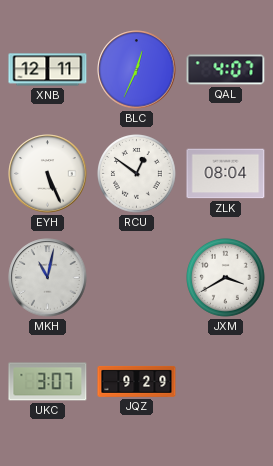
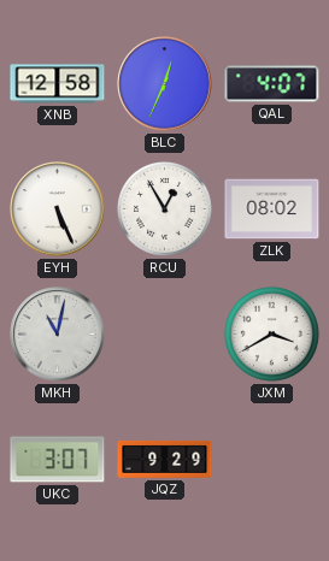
XNB: 12:11 -> 12:58 (58, 84)
RCU: 12:51 -> 12:55 (165, 209)
ZLK: 08:04 -> 08:02 (272, 209)
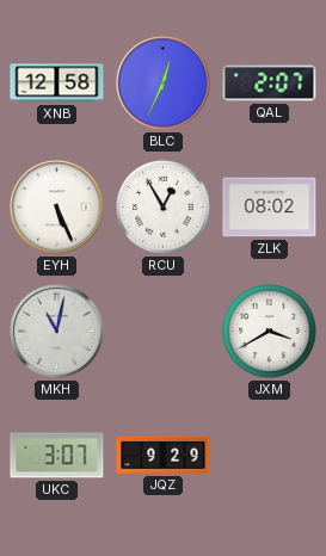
QAL: 4:07 -> 2:07 (270, 84)
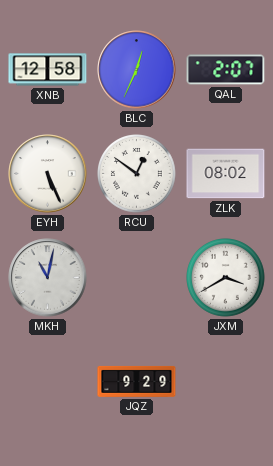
RCU: 12:55 -> 12:51 (137, 174)
UKC: 3:07 -> none (57, 456)
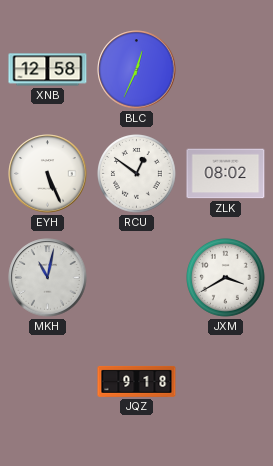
QAL: 2:07 -> none (226, 70)
JQZ: 9:29 -> 9:18 (137, 381)
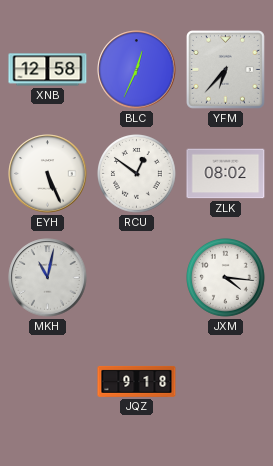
YFM: none -> 6:37 (226, 70)
JXM: 3:40 -> 4:16 (226, 278)
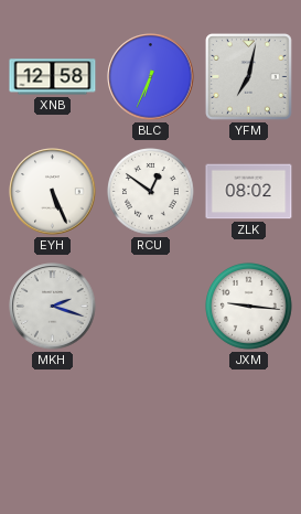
BLC: 12:34 -> 6:34 (151, 77)
YFM: 6:37 -> 7:02 (249, 77)
MKH: 11:02 -> 2:18 (53, 307)
JXM: 4:16 -> 9:16 (249, 307)
JQZ: 9:18 -> none (137, 381)
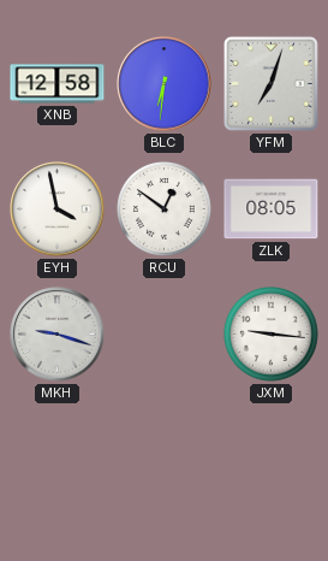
BLC: 6:34 -> 6:31 (165, 84)
YFM: 7:02 -> 7:03 (272, 84)
EYH: 5:26 -> 3:58 (58, 209)
ZLK: 08:02 -> 08:05 (272, 209)
MKH: 2:18 -> 9:18 (58, 335)
